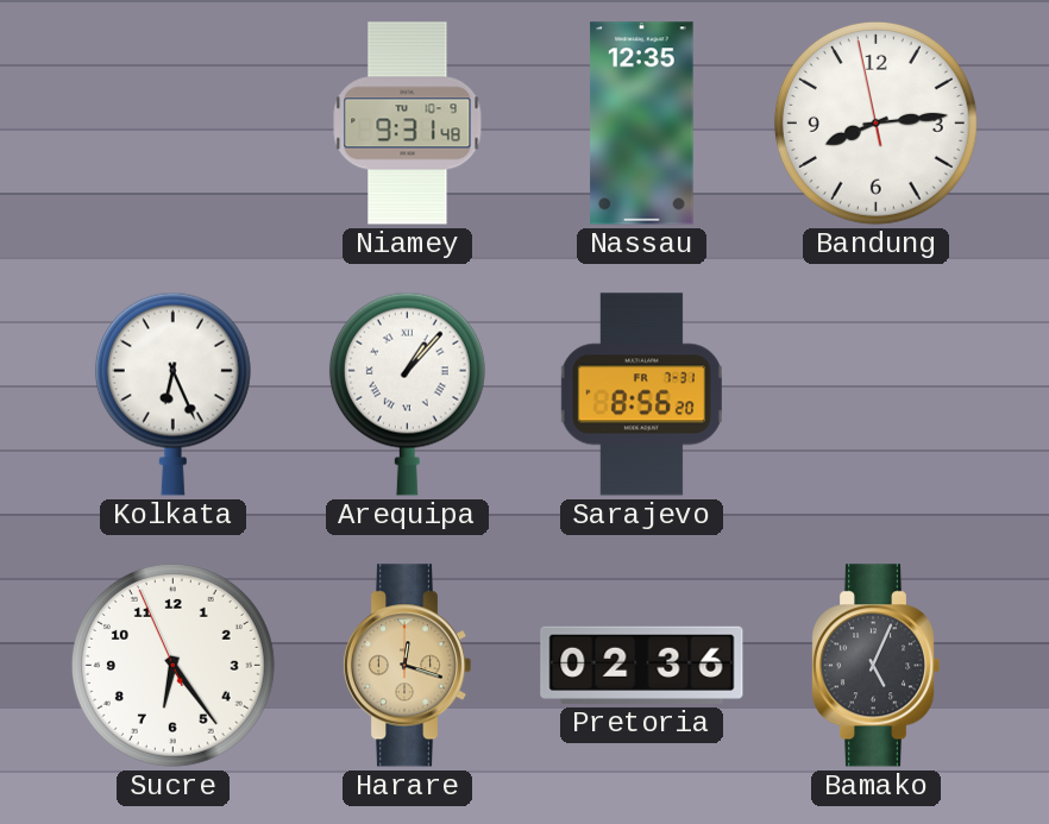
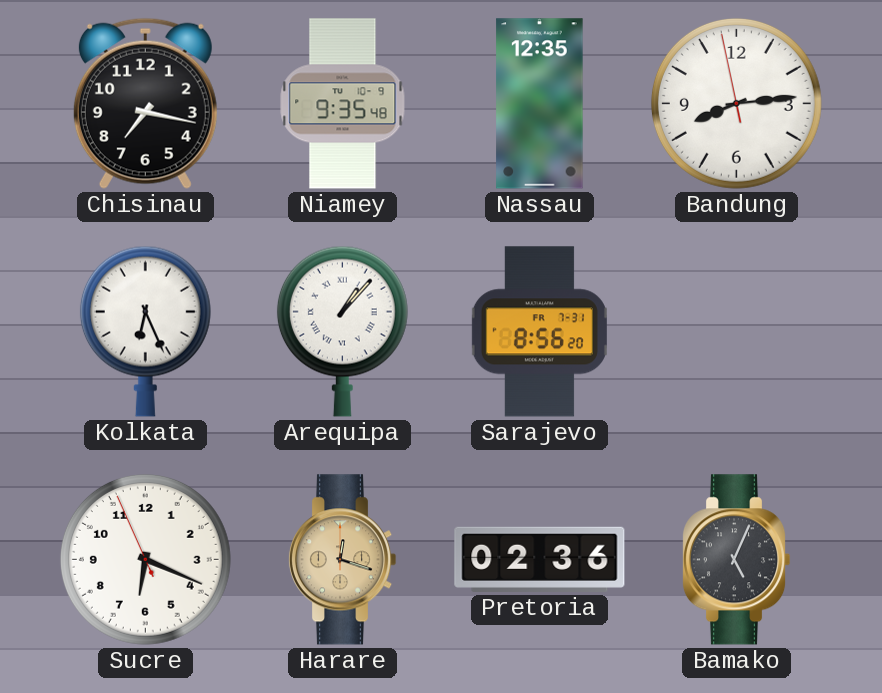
Chisinau: none -> 7:17 (145, 103)
Niamey: 9:31 -> 9:35 (343, 104)
Sucre: 6:23 -> 6:18 (145, 559)
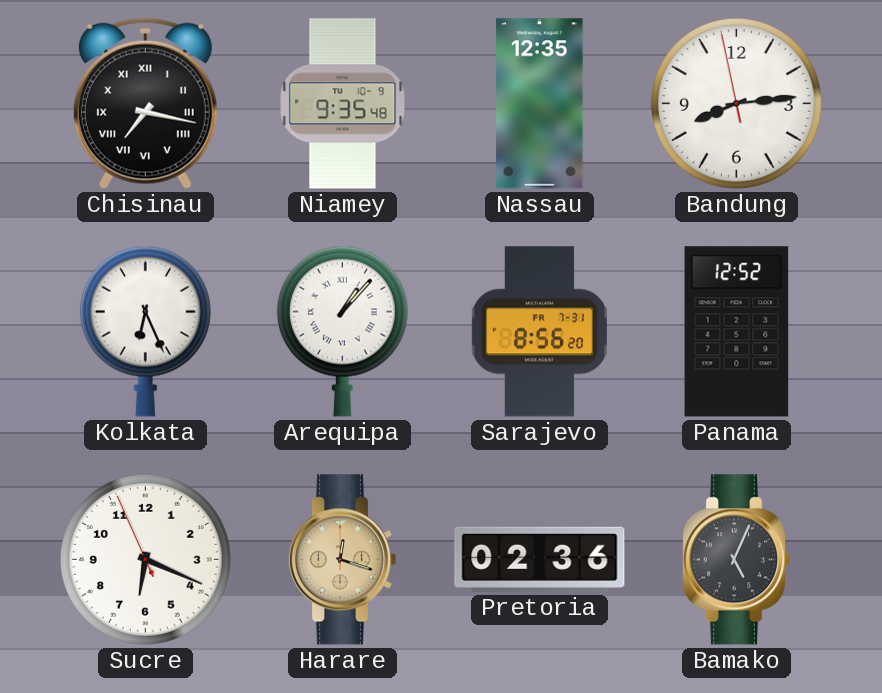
Chisinau numerals: Arabic -> Roman (145, 103)
Panama: none -> 12:52 (737, 332)
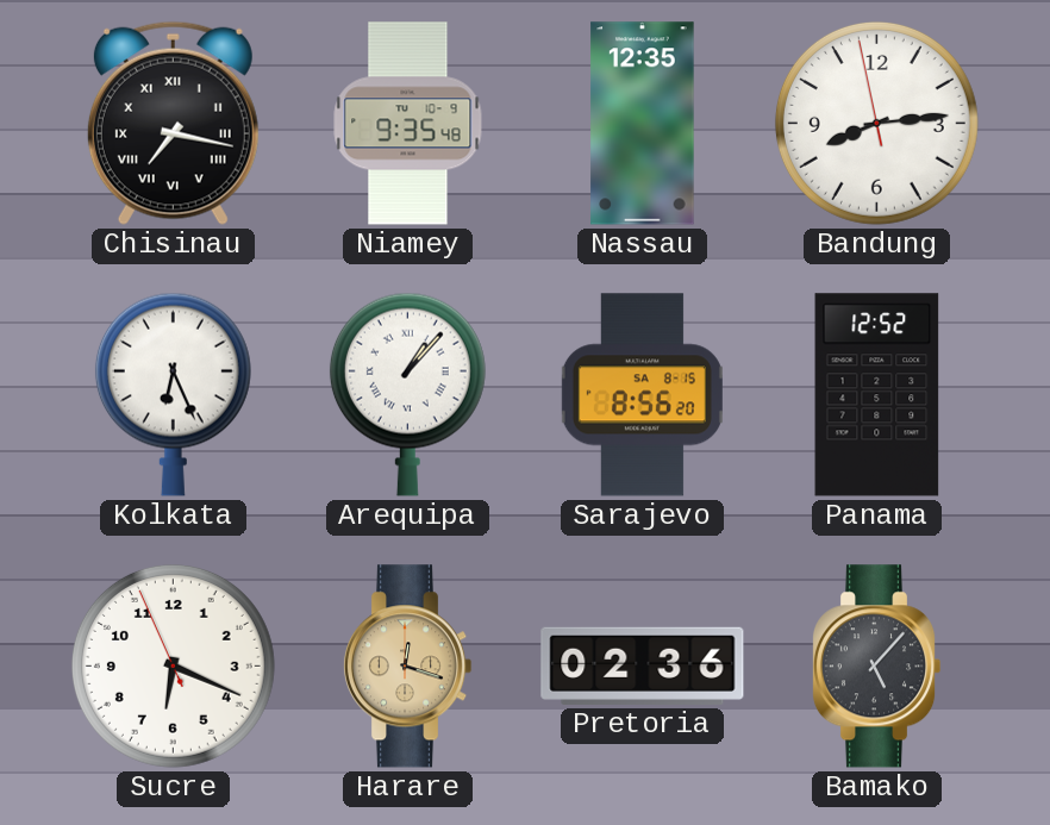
Sarajevo date: FR 7-31 -> SA 8-15 (642, 395)
Bamako: 5:04 -> 5:07 (876, 667)
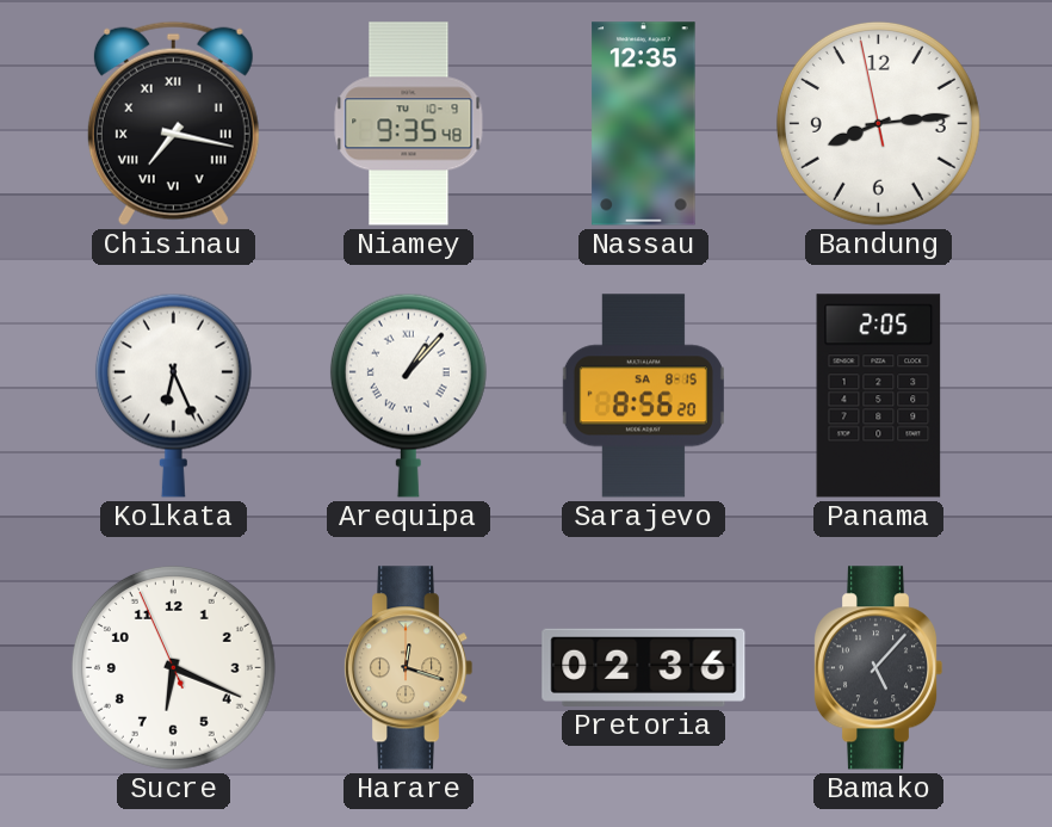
Panama: 12:52 -> 2:05 (879, 396)
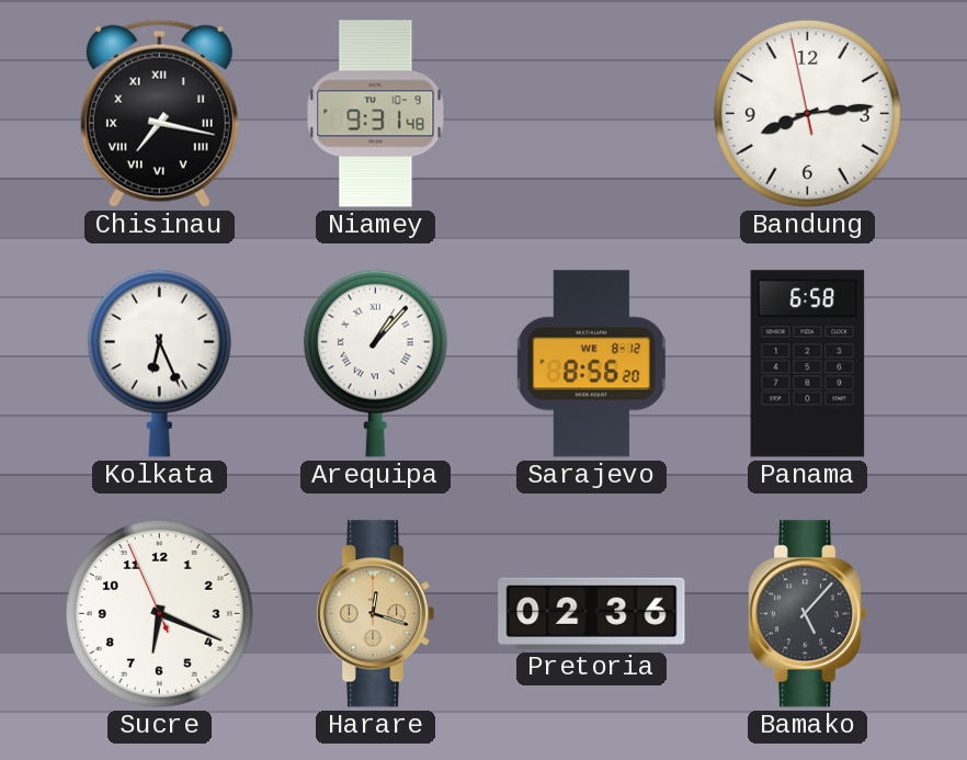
Niamey: 9:35 -> 9:31 (376, 114)
Nassau: 12:35 -> none (644, 124)
Sarajevo date: SA 8-15 -> WE 8-12 (591, 364)
Panama: 2:05 -> 6:58 (808, 364)
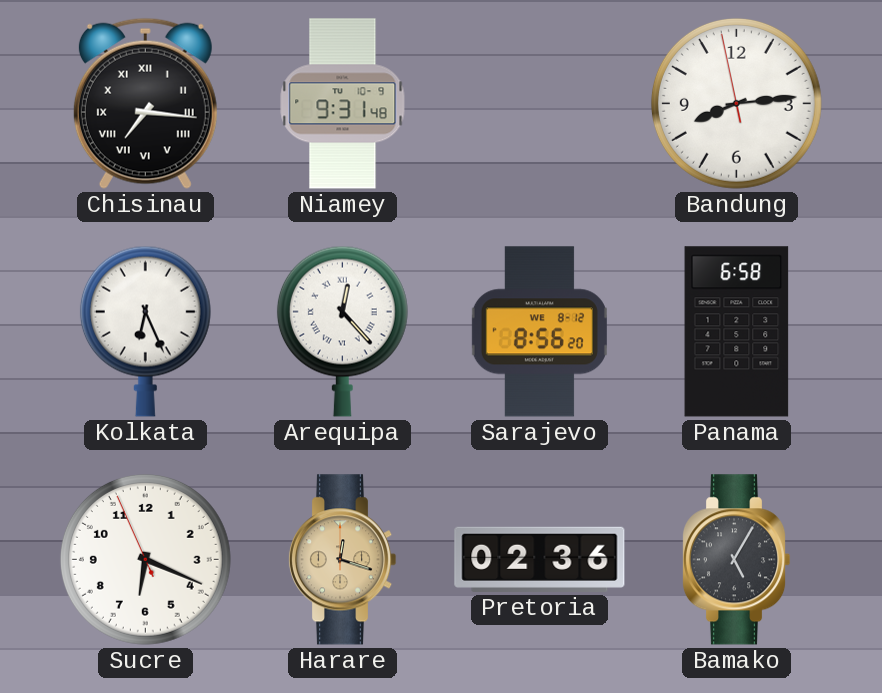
Chisinau: 7:17 -> 7:16 (145, 103)
Arequipa: 1:07 -> 12:23 (342, 331)
Bamako: 5:07 -> 5:05 (736, 560)
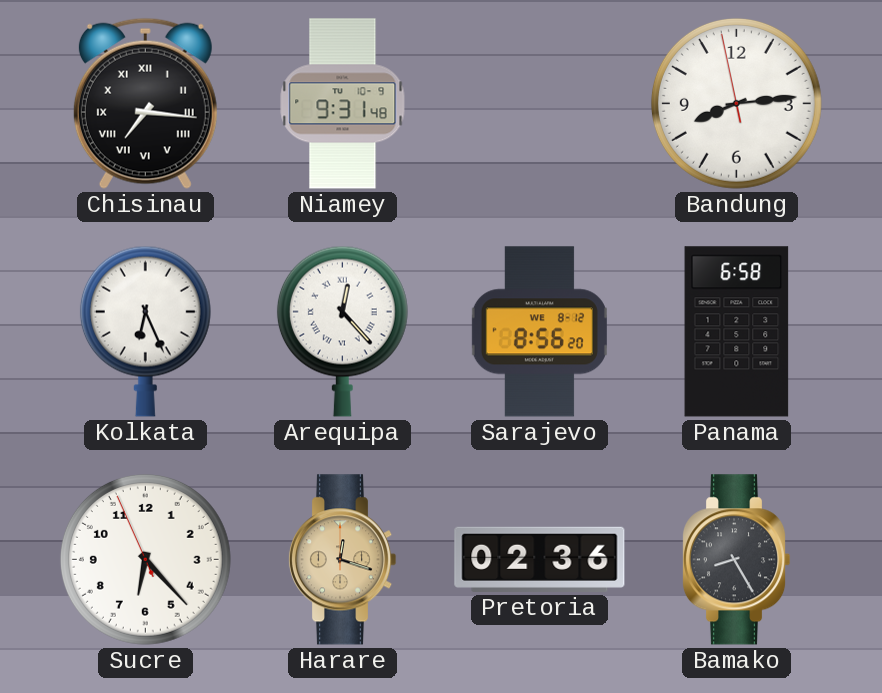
Sucre: 6:18 -> 6:22 (145, 559)
Bamako: 5:05 -> 8:25 (736, 560)
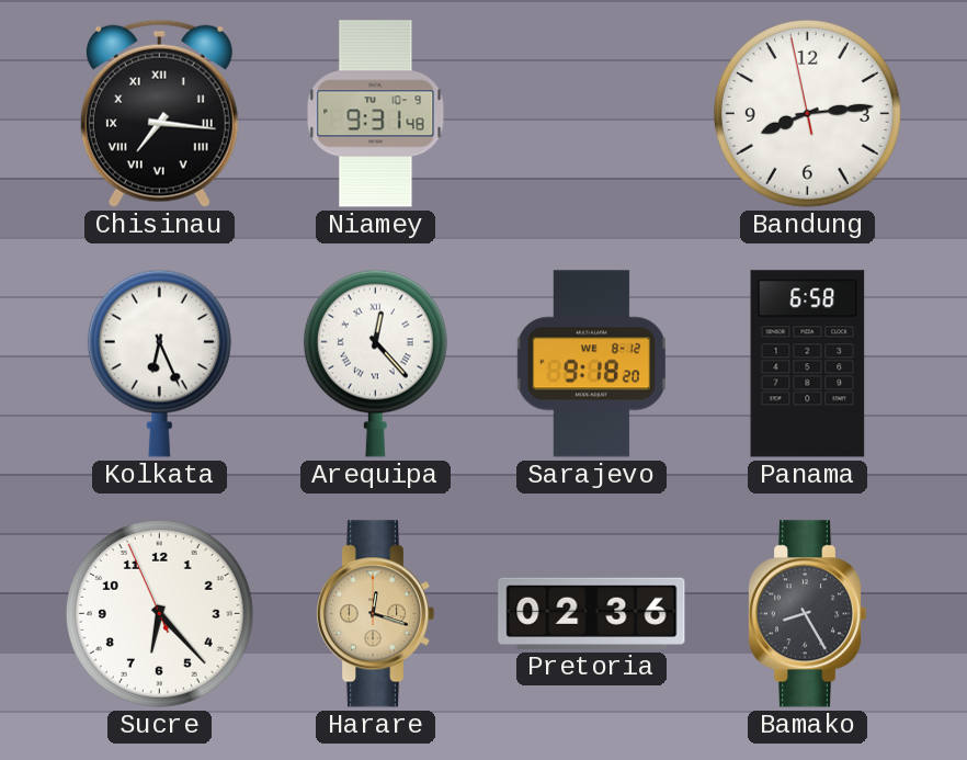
Sarajevo: 8:56 -> 9:18 (591, 364)
